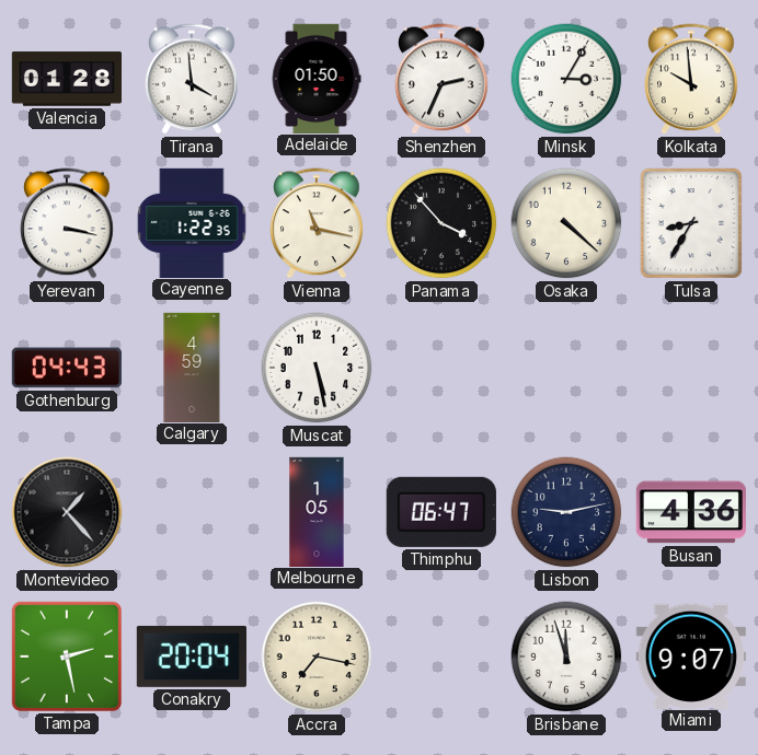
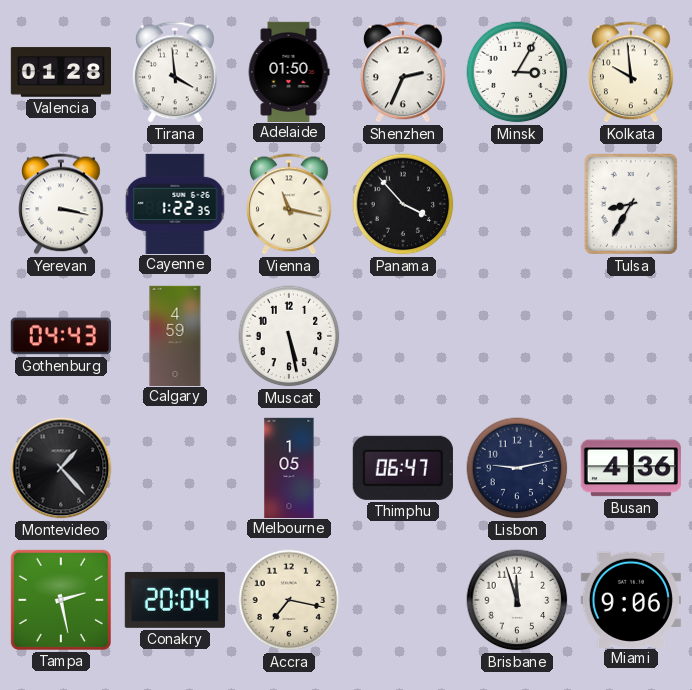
Osaka: 4:22 -> none (566, 223)
Miami: 9:07 -> 9:06 (631, 599)
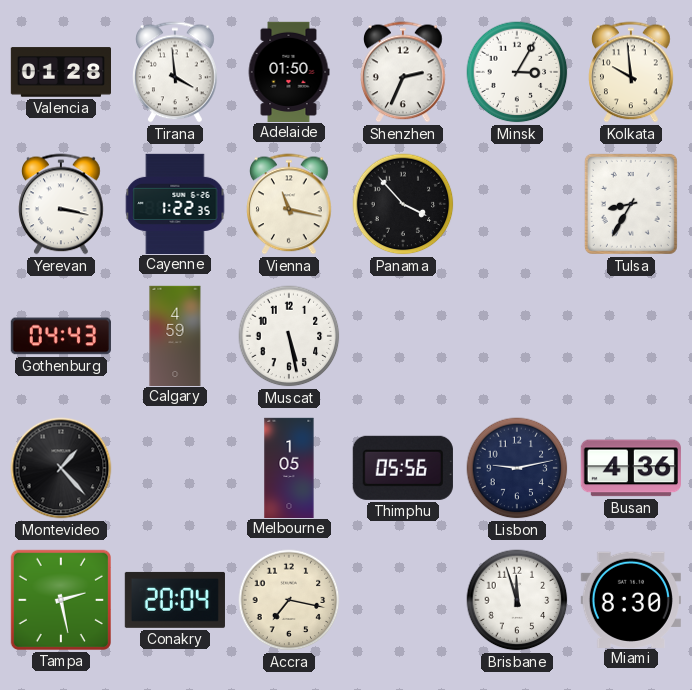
Thimphu: 06:47 -> 05:56 (403, 468)
Miami: 9:06 -> 8:30 (631, 599)
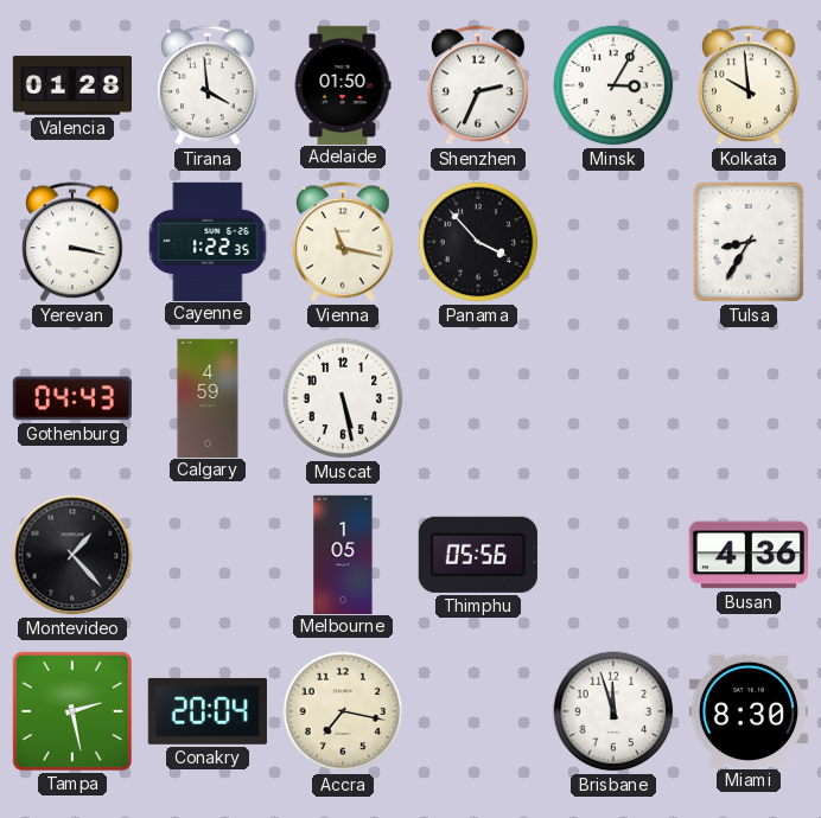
Lisbon: 9:13 -> none (517, 468)
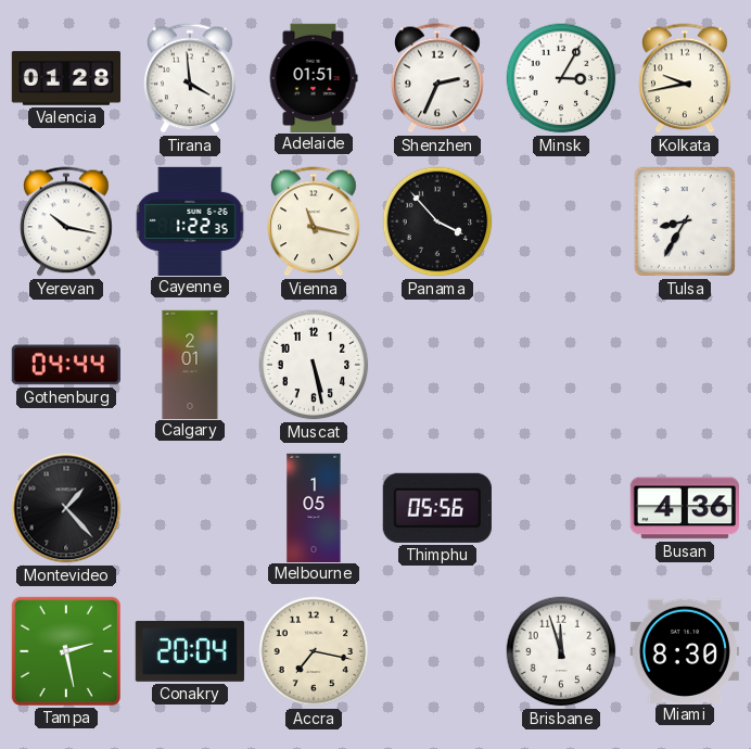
Adelaide: 01:50 -> 01:51 (314, 77)
Kolkata: 9:59 -> 9:43 (686, 78)
Yerevan: 3:17 -> 10:17 (67, 221)
Gothenburg: 04:43 -> 04:44 (66, 365)
Calgary: 4:59 -> 2:01 (190, 364)
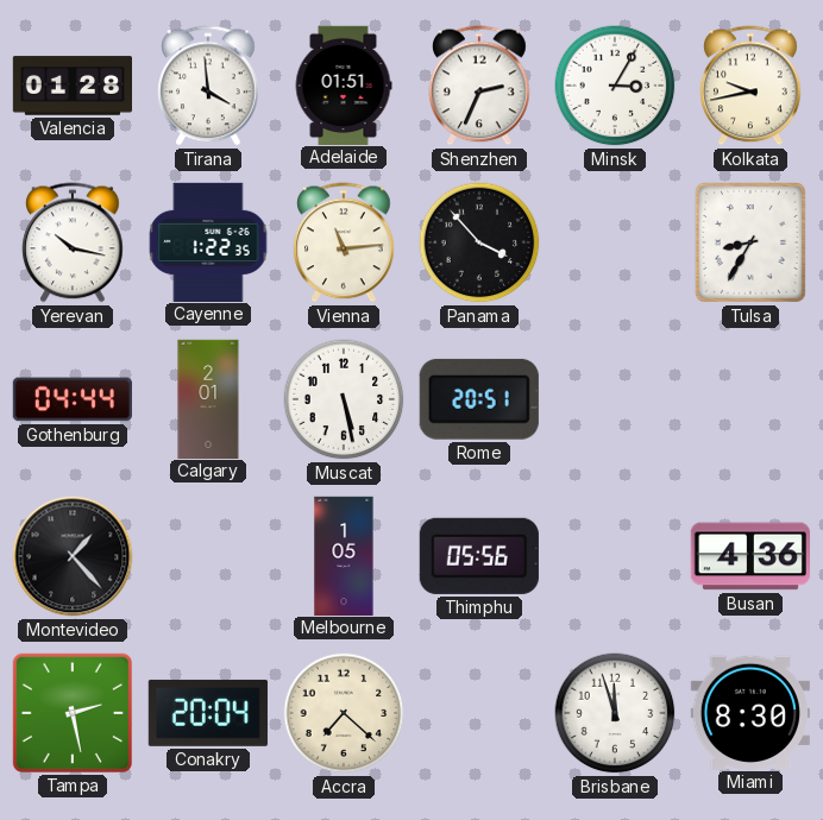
Vienna: 11:17 -> 11:14 (345, 242)
Rome: none -> 20:51 (479, 399)
Accra: 7:17 -> 7:22 (344, 713)
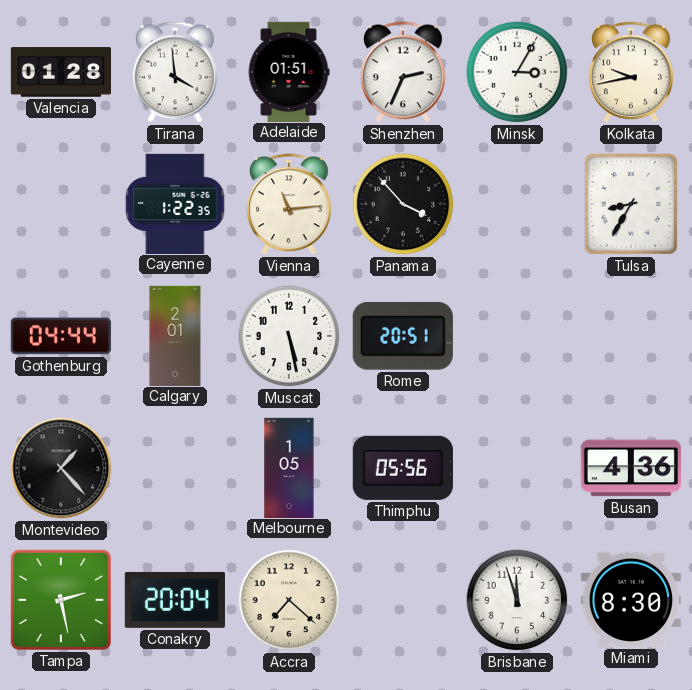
Yerevan: 10:17 -> none (74, 242)
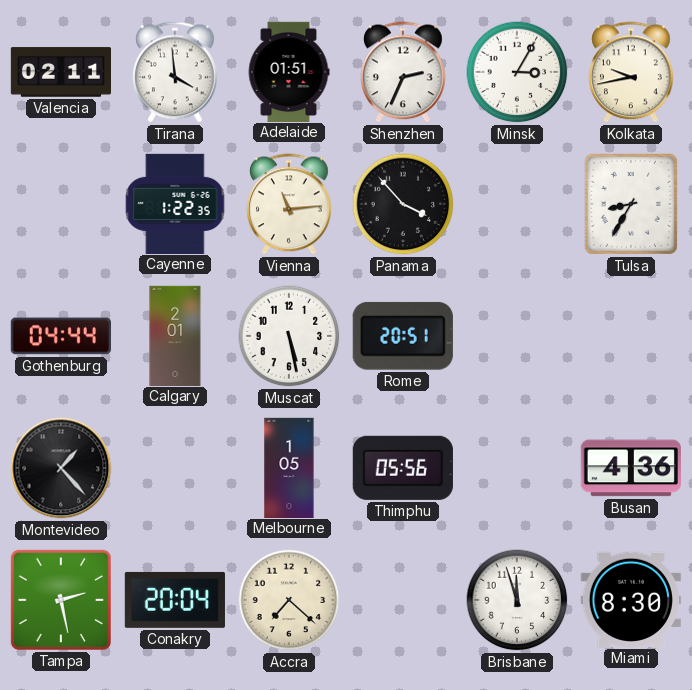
Valencia: 01:28 -> 02:11 (60, 72)
